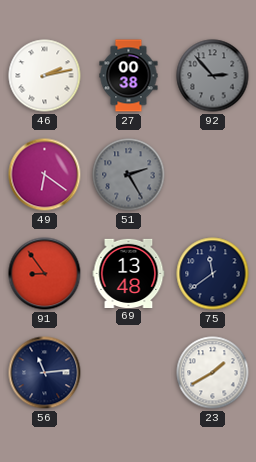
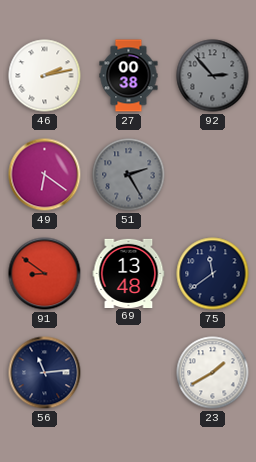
91: 8:54 -> 8:51 (45, 274)
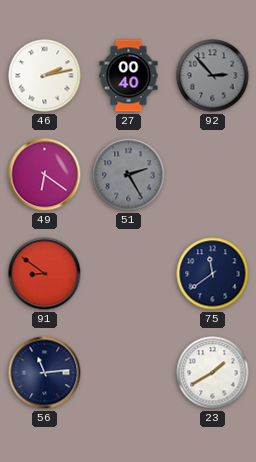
27: 00:38 -> 00:40 (129, 76)
69: 13:48 -> none (129, 273)
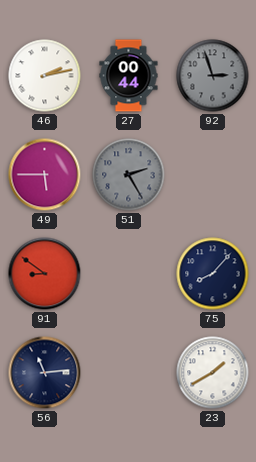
27: 00:40 -> 00:44 (129, 76)
92: 2:53 -> 2:57 (213, 76)
49: 6:21 -> 5:45 (45, 175)
75: 11:39 -> 8:07 (213, 274)
